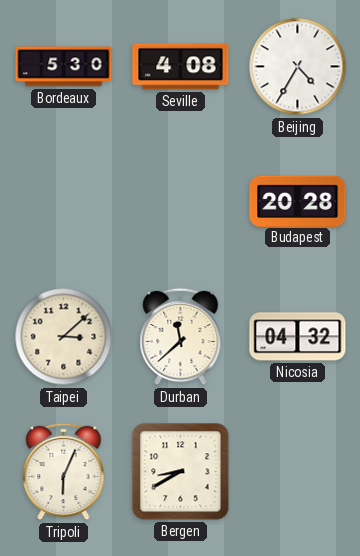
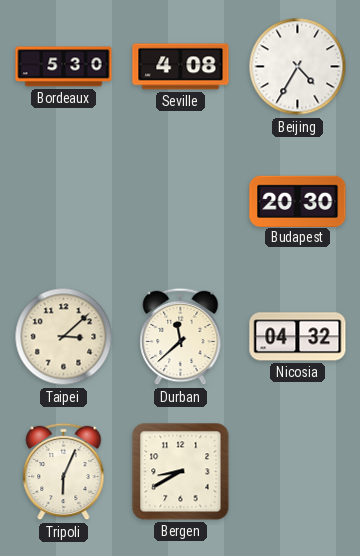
Budapest: 20:28 -> 20:30 (298, 201)
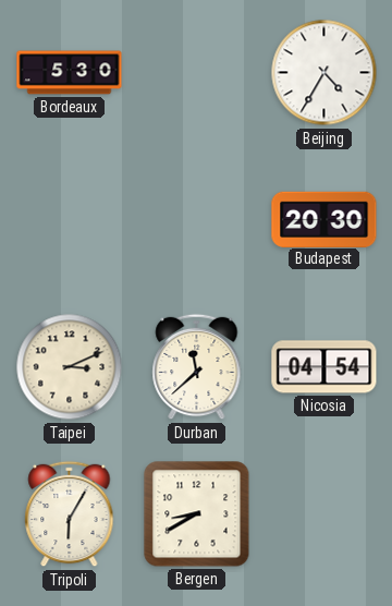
Seville: 4:08 -> none (181, 67)
Taipei: 3:08 -> 3:11 (70, 367)
Nicosia: 04:32 -> 04:54 (324, 367)
Tripoli: 6:04 -> 6:05 (70, 514)
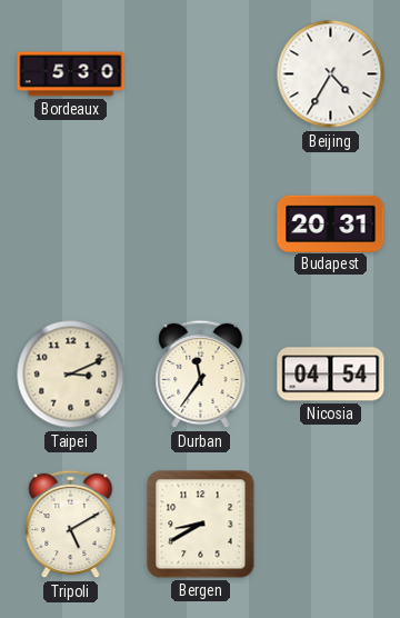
Budapest: 20:30 -> 20:31 (331, 223)
Durban: 11:38 -> 11:36 (201, 375)
Tripoli: 6:05 -> 5:10 (71, 525)
